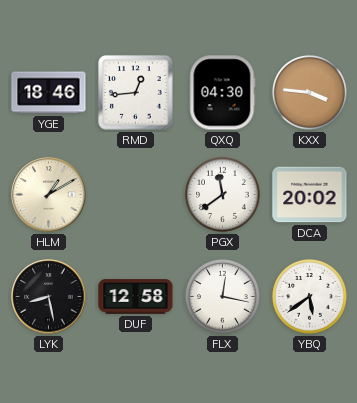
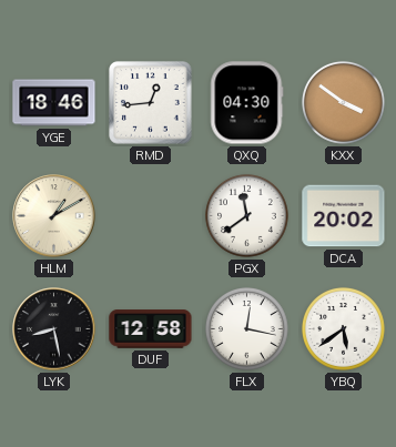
KXX: 3:46 -> 3:51 (344, 103)
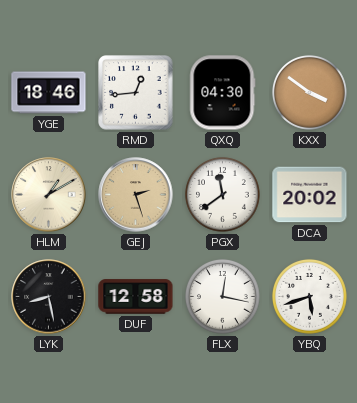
GEJ: none -> 2:27 (136, 195)
YBQ: 5:39 -> 5:42 (310, 297)
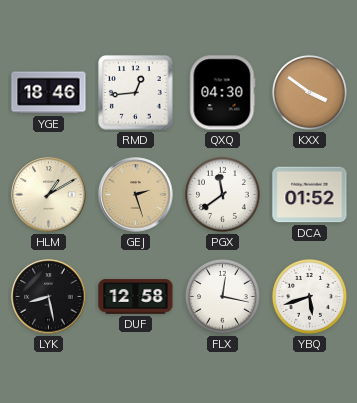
DCA: 20:02 -> 01:52 (310, 195)
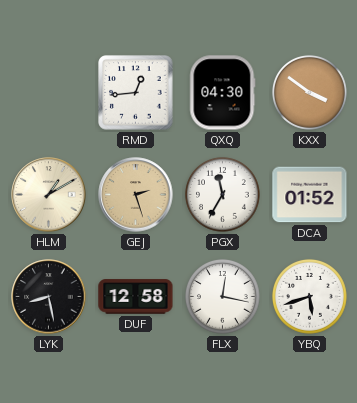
YGE: 18:46 -> none (49, 93)
PGX: 11:39 -> 11:35 (223, 195)
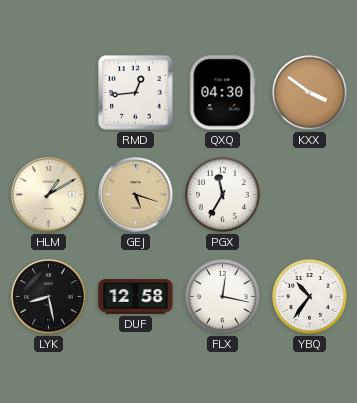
GEJ: 2:27 -> 5:18 (136, 195)
DCA: 01:52 -> none (310, 195)
YBQ: 5:42 -> 10:36 (310, 297)
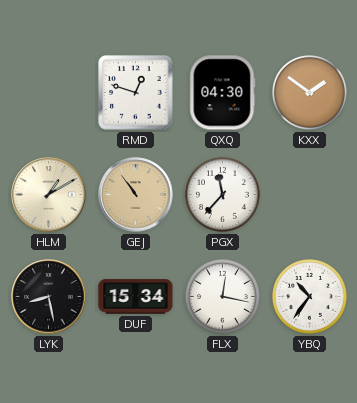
RMD: 12:44 -> 12:48 (136, 93)
KXX: 3:51 -> 1:51 (310, 93)
GEJ: 5:18 -> 10:54 (136, 195)
PGX: 11:35 -> 11:37 (223, 195)
DUF: 12:58 -> 15:34 (136, 297)
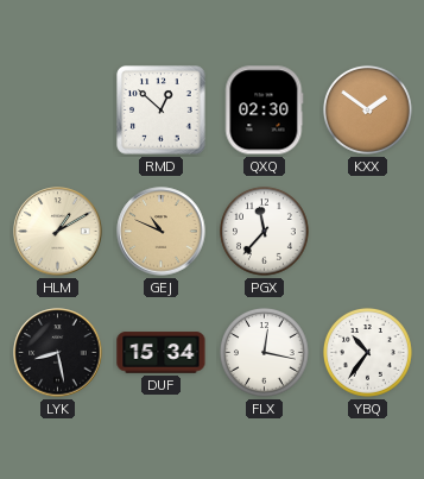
RMD: 12:48 -> 12:52 (162, 111)
QXQ: 04:30 -> 02:30 (265, 111)
GEJ: 10:54 -> 10:49 (162, 232)
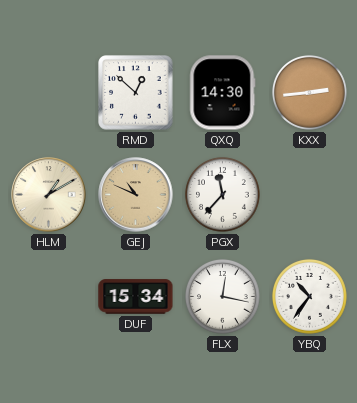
QXQ: 02:30 -> 14:30 (223, 93)
KXX: 1:51 -> 2:44 (310, 93)
LYK: 8:28 -> none (58, 353)
